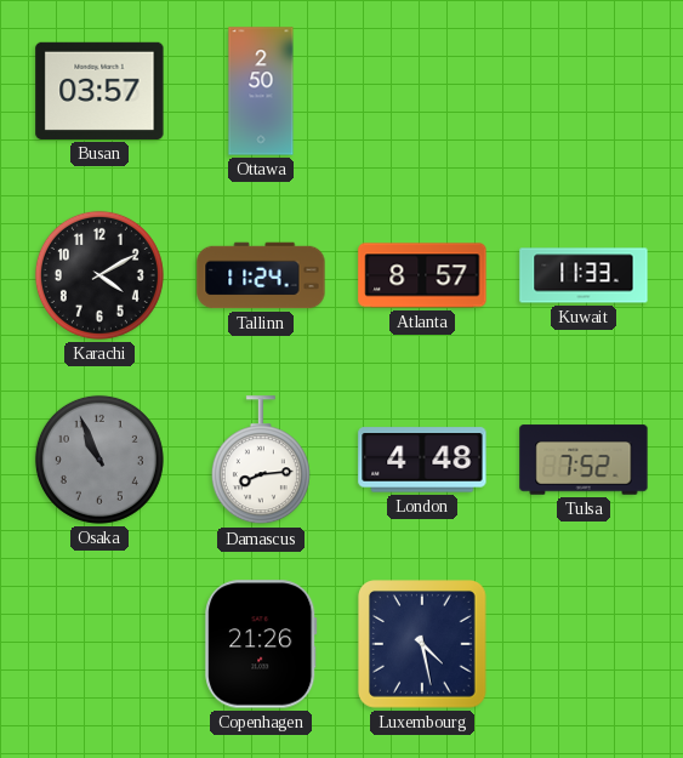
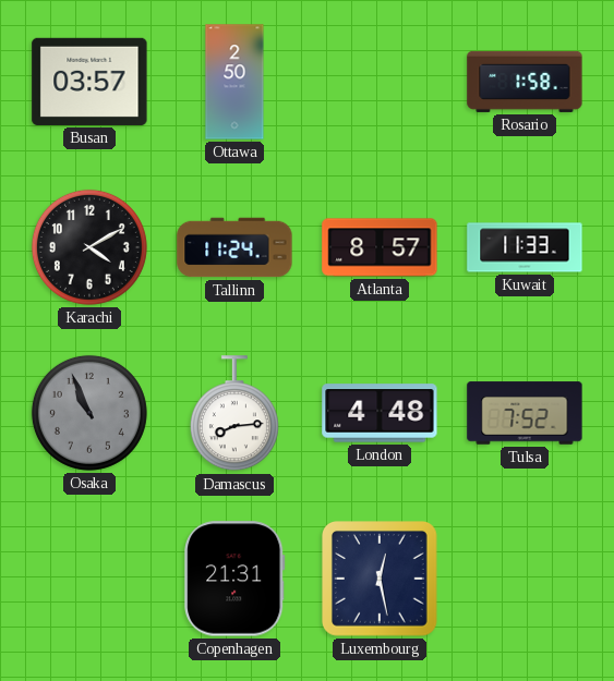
Rosario: none -> 1:58 (525, 82)
Copenhagen: 21:26 -> 21:31 (234, 579)
Luxembourg: 4:28 -> 12:28 (381, 580)
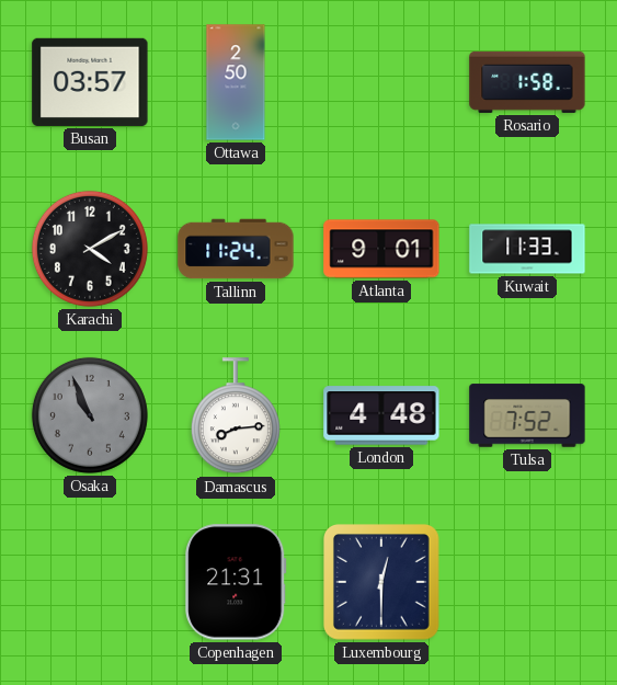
Atlanta: 8:57 -> 9:01 (381, 249)
Luxembourg: 12:28 -> 12:30 (382, 583)
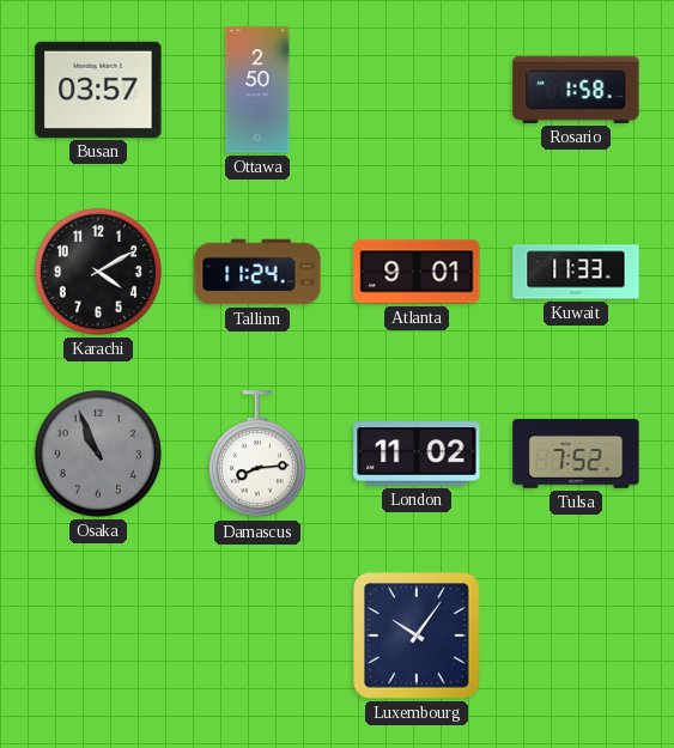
London: 4:48 -> 11:02 (417, 454)
Copenhagen: 21:31 -> none (236, 582)
Luxembourg: 12:30 -> 10:06 (418, 637)
